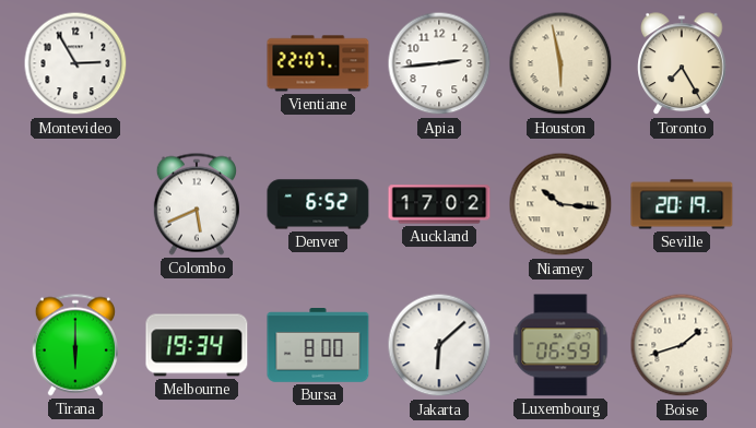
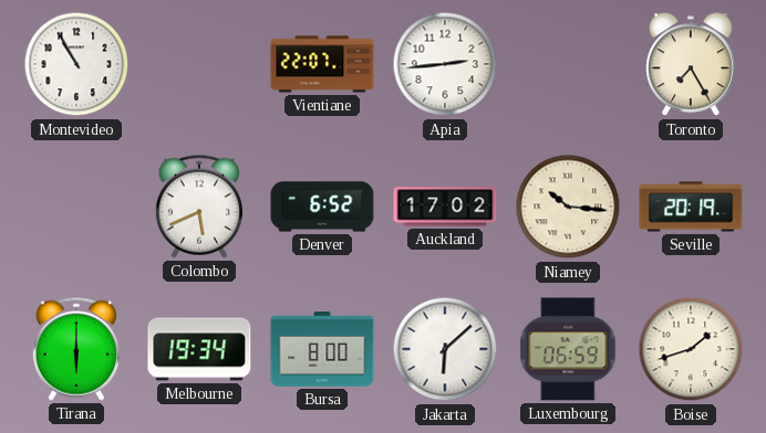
Montevideo: 2:55 -> 10:55 (76, 64)
Houston: 5:58 -> none (560, 63)
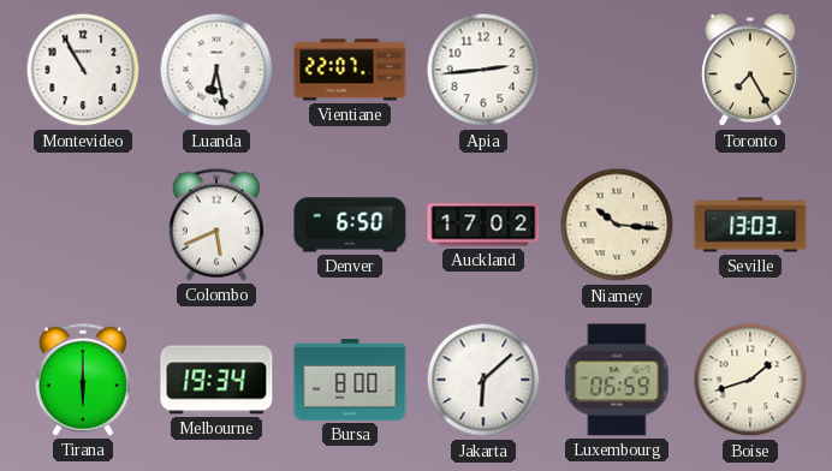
Luanda: none -> 6:28 (216, 70)
Denver: 6:52 -> 6:50 (350, 225)
Seville: 20:19 -> 13:03 (750, 225)
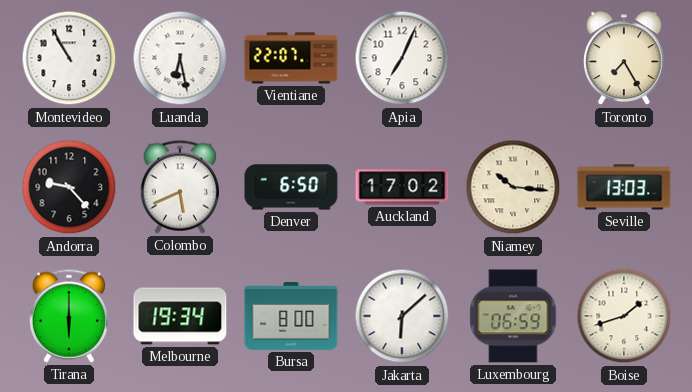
Apia: 2:44 -> 7:04 (402, 58)
Andorra: none -> 9:23 (69, 187)
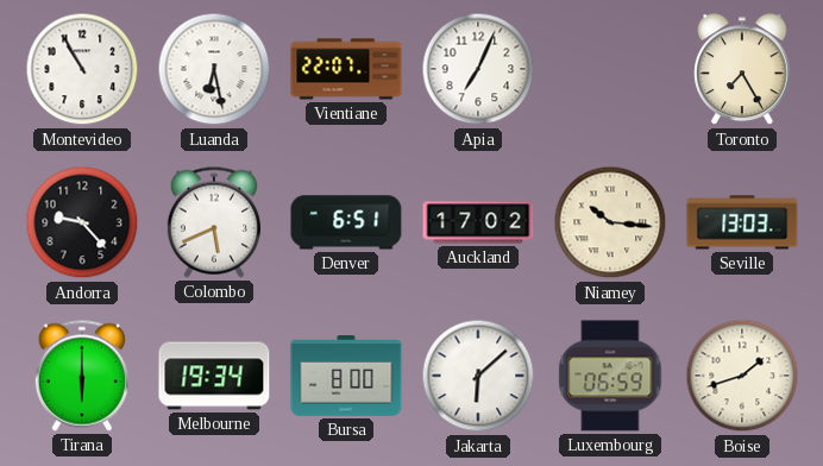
Denver: 6:50 -> 6:51 (346, 222)
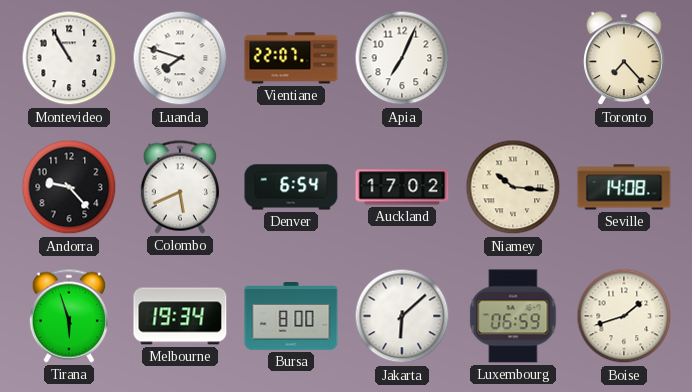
Luanda: 6:28 -> 7:48 (180, 58)
Toronto: 7:25 -> 7:23 (624, 59)
Denver: 6:51 -> 6:54 (291, 187)
Seville: 13:03 -> 14:08 (624, 187)
Tirana: 6:00 -> 5:57 (69, 316)
